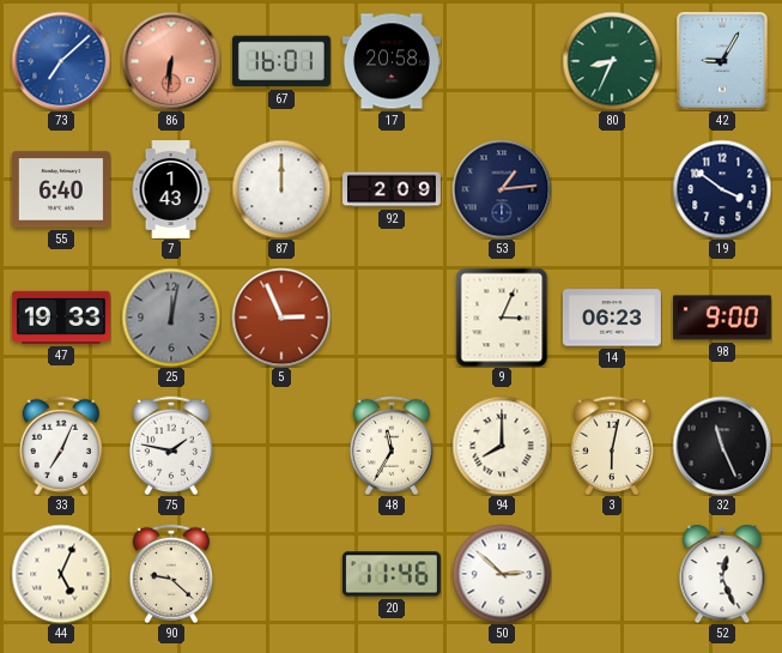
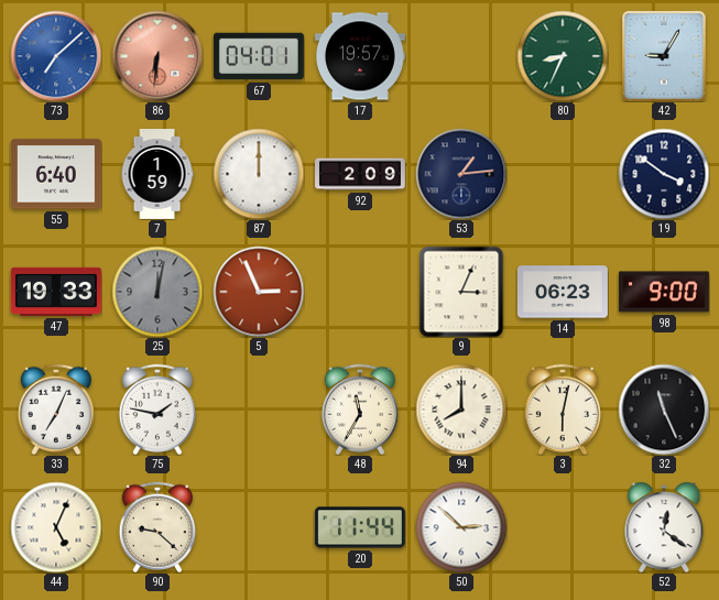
67: 16:01 -> 04:01 (259, 56)
17: 20:58 -> 19:57 (360, 56)
7: 1:43 -> 1:59 (157, 175)
20: 11:46 -> 11:44 (360, 527)
52: 12:26 -> 12:21 (664, 527)
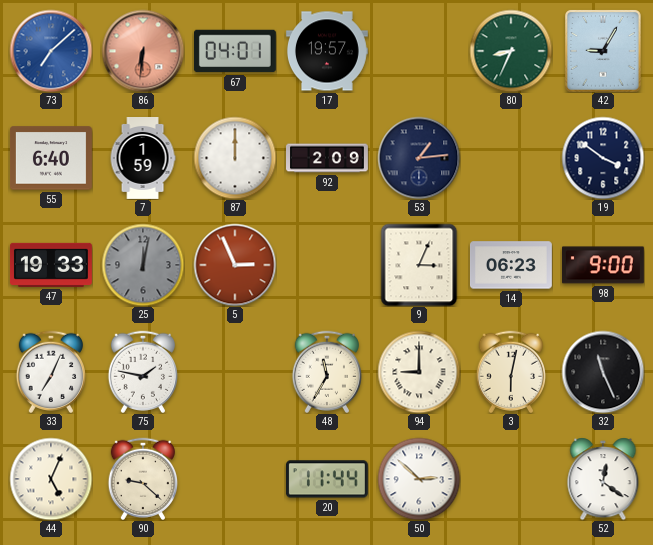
94: 8:00 -> 9:00 (419, 372)
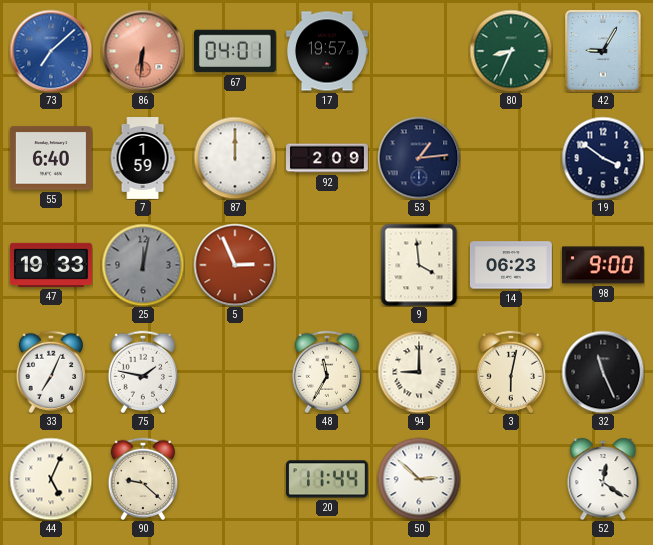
9: 3:04 -> 3:59 (419, 265)
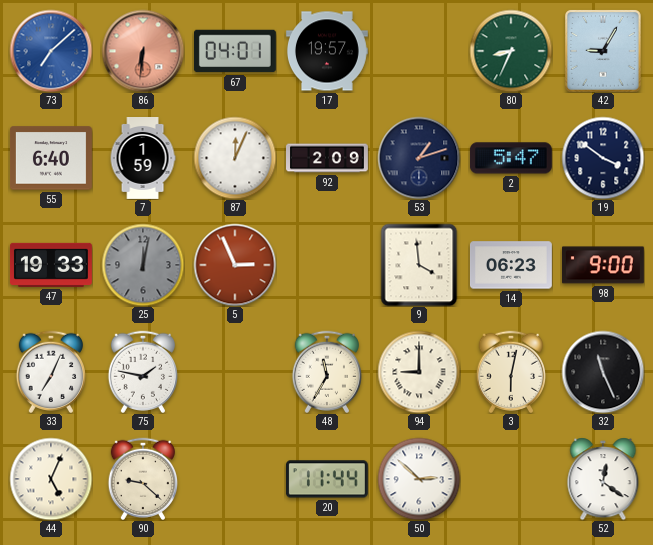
87: 12:00 -> 12:04 (235, 158)
53: 1:14 -> 1:12 (419, 158)
2: none -> 5:47 (511, 158)
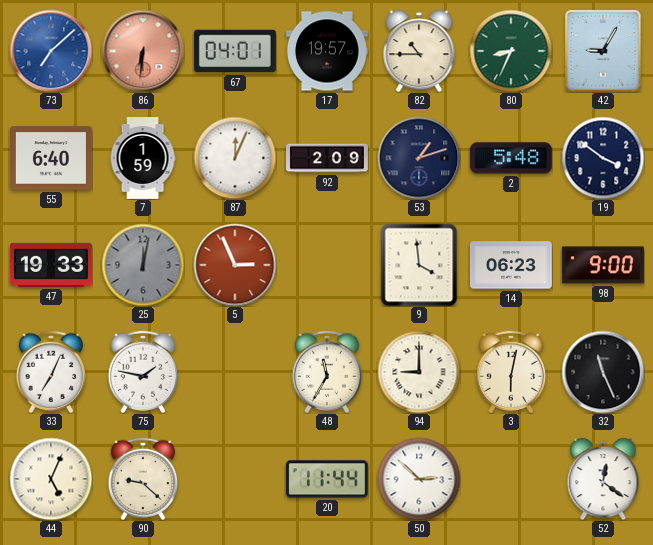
82: none -> 10:45 (419, 51)
2: 5:47 -> 5:48 (511, 158)
